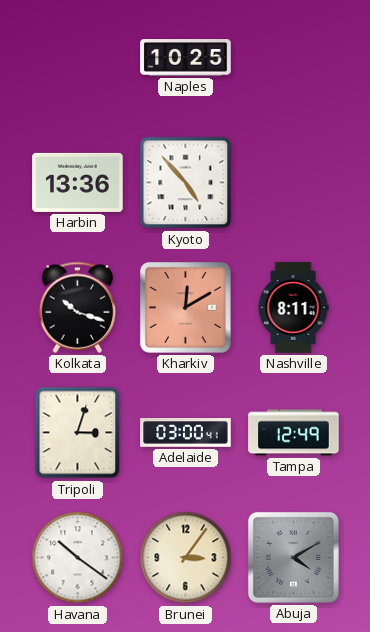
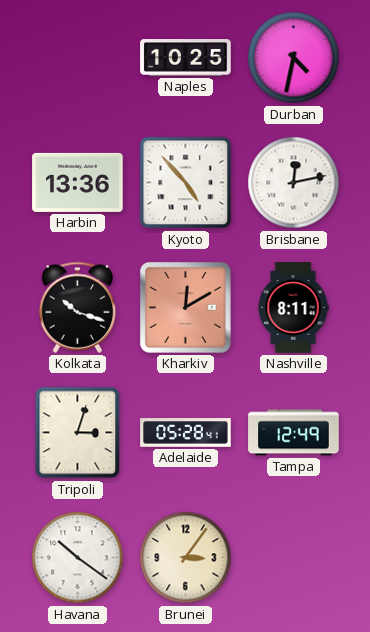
Durban: none -> 4:32 (294, 58)
Brisbane: none -> 12:13 (294, 183)
Adelaide: 03:00 -> 05:28 (186, 433)
Abuja: 4:10 -> none (293, 557)
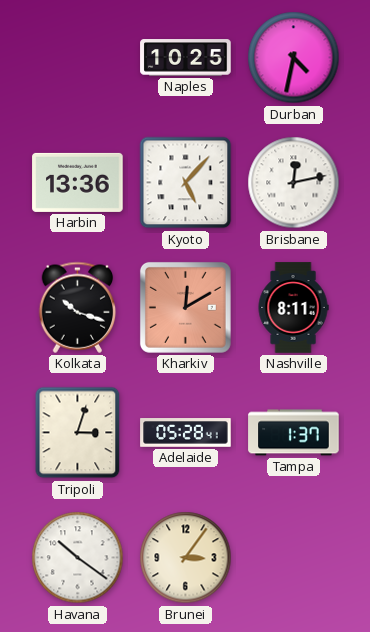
Kyoto: 4:53 -> 5:07 (186, 183)
Tampa: 12:49 -> 1:37 (294, 433)
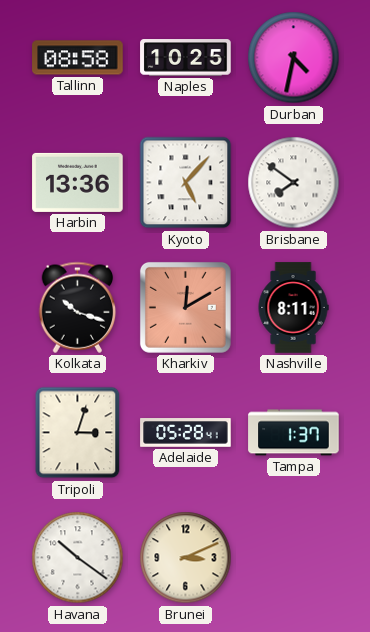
Tallinn: none -> 08:58 (78, 58)
Brisbane: 12:13 -> 7:51 (294, 183)
Brunei: 3:06 -> 3:11 (186, 558)
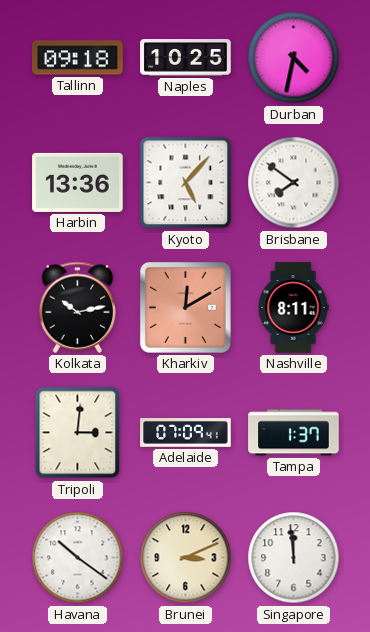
Tallinn: 08:58 -> 09:18 (78, 58)
Kolkata: 10:18 -> 10:13 (78, 307)
Tripoli: 3:03 -> 3:01 (78, 433)
Adelaide: 05:28 -> 07:09 (186, 433)
Singapore: none -> 11:59 (294, 558)
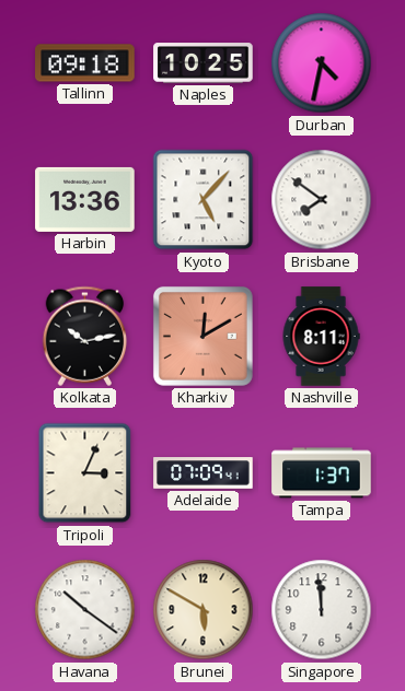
Tripoli: 3:01 -> 3:04 (85, 473)
Brunei: 3:11 -> 5:50 (204, 610)
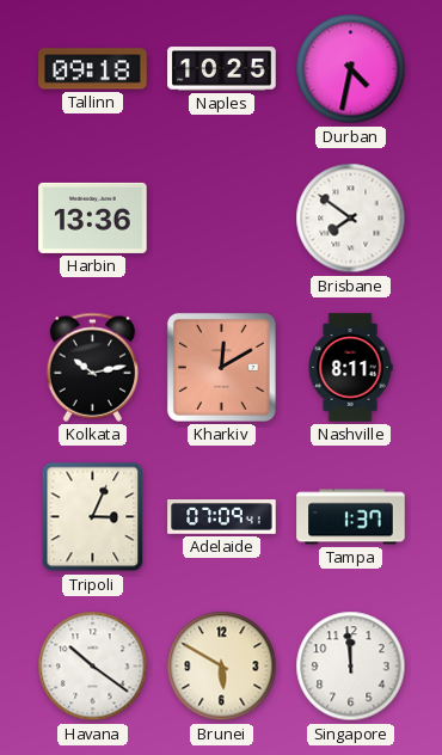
Kyoto: 5:07 -> none (204, 200)
